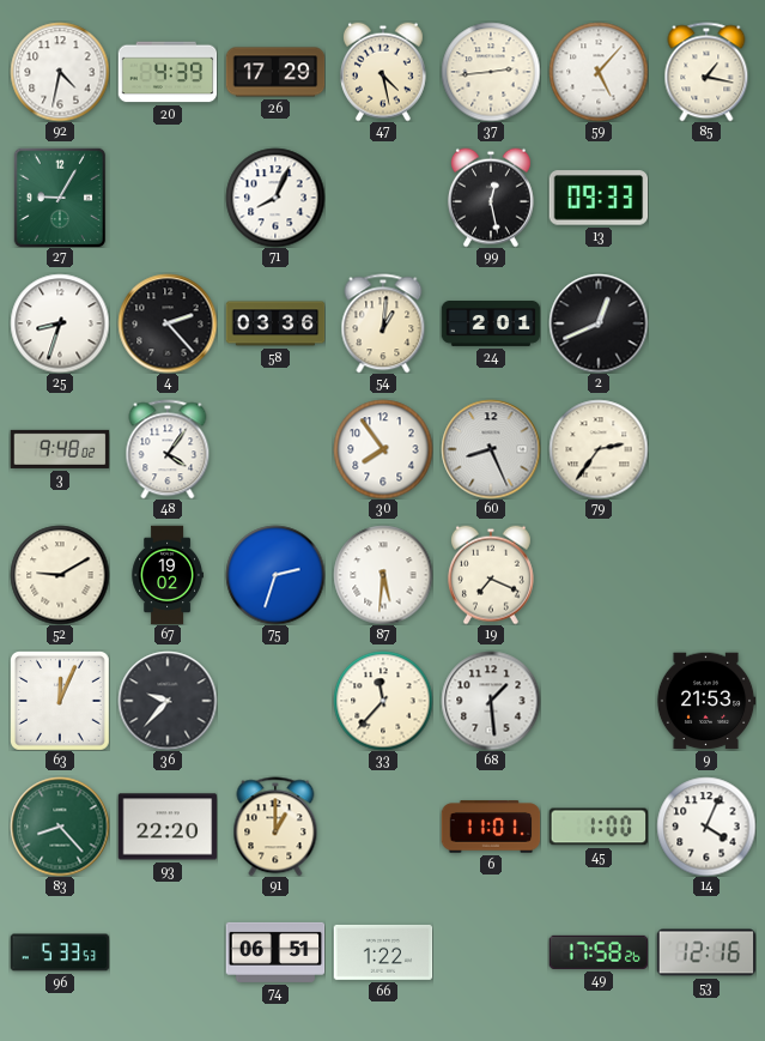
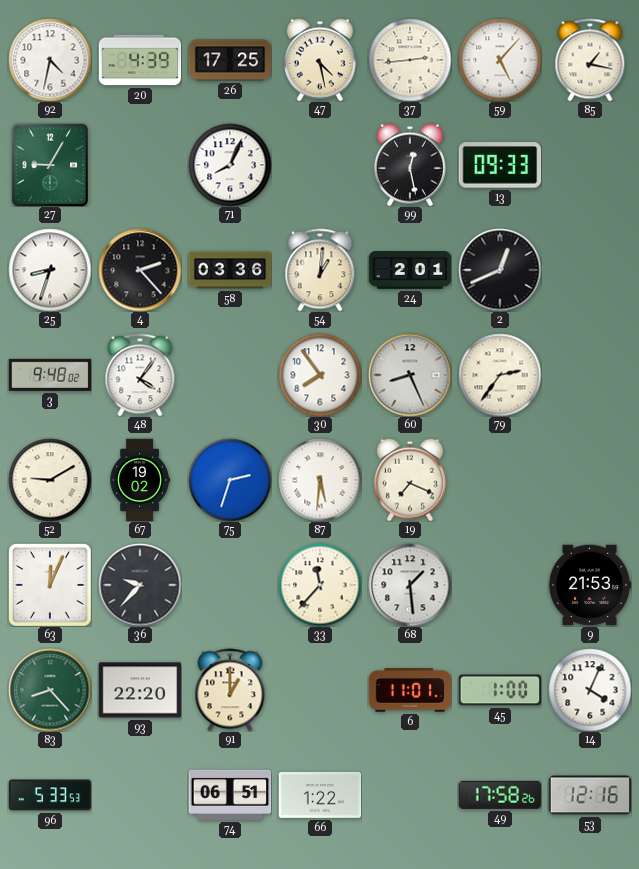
26: 17:29 -> 17:25 (230, 60)
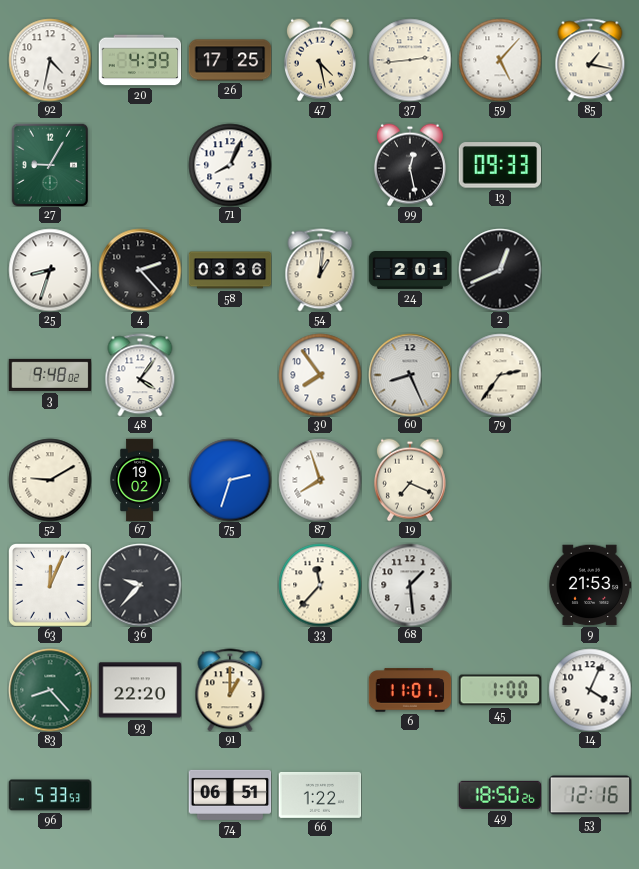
87: 5:31 -> 7:57 (320, 480)
49: 17:58 -> 18:50 (500, 795)
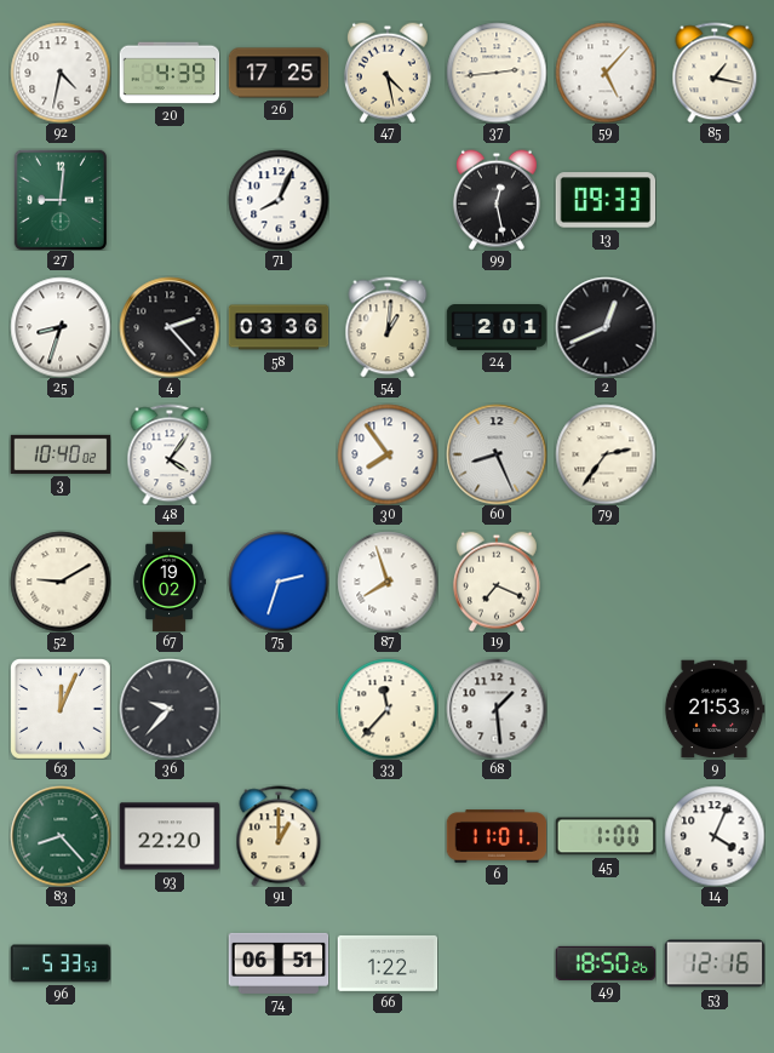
27: 9:05 -> 9:01 (61, 200)
3: 9:48 -> 10:40 (61, 454)
